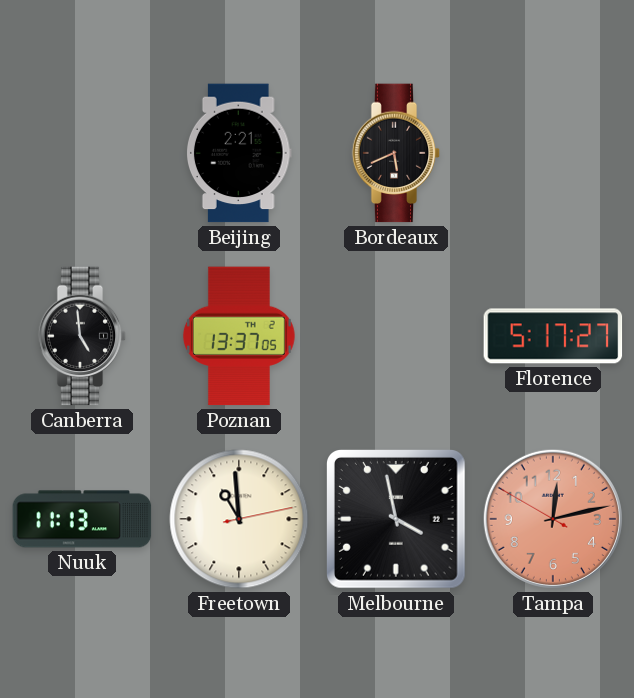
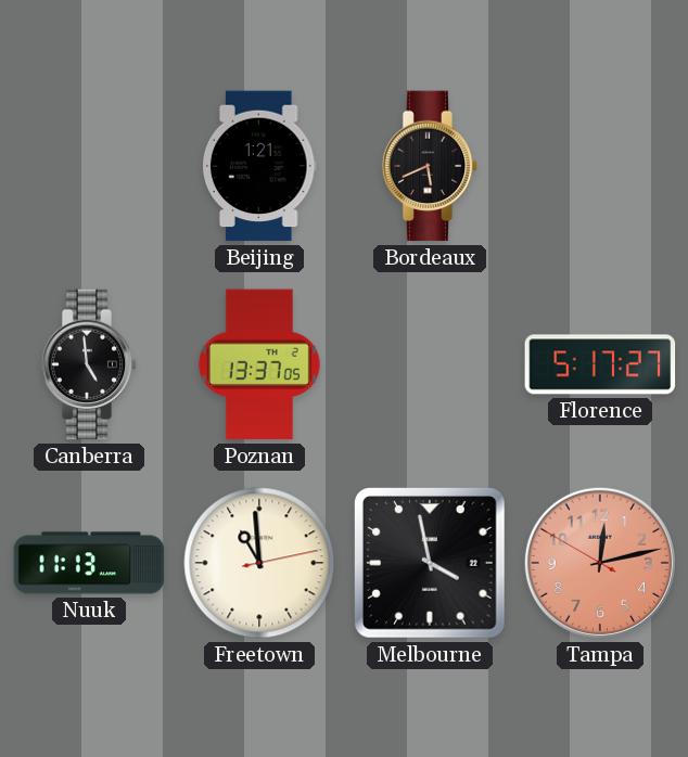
Beijing: 2:21 -> 1:21 (259, 166)
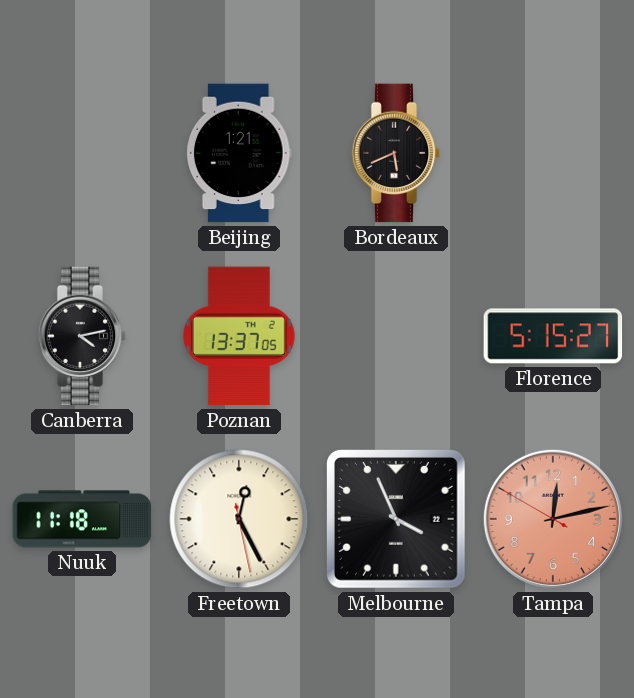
Canberra: 4:59 -> 4:13 (82, 336)
Florence: 5:17 -> 5:15 (553, 336)
Nuuk: 11:13 -> 11:18 (82, 519)
Freetown: 10:59 -> 12:25 (239, 519)
Melbourne: 3:58 -> 3:56 (397, 520)
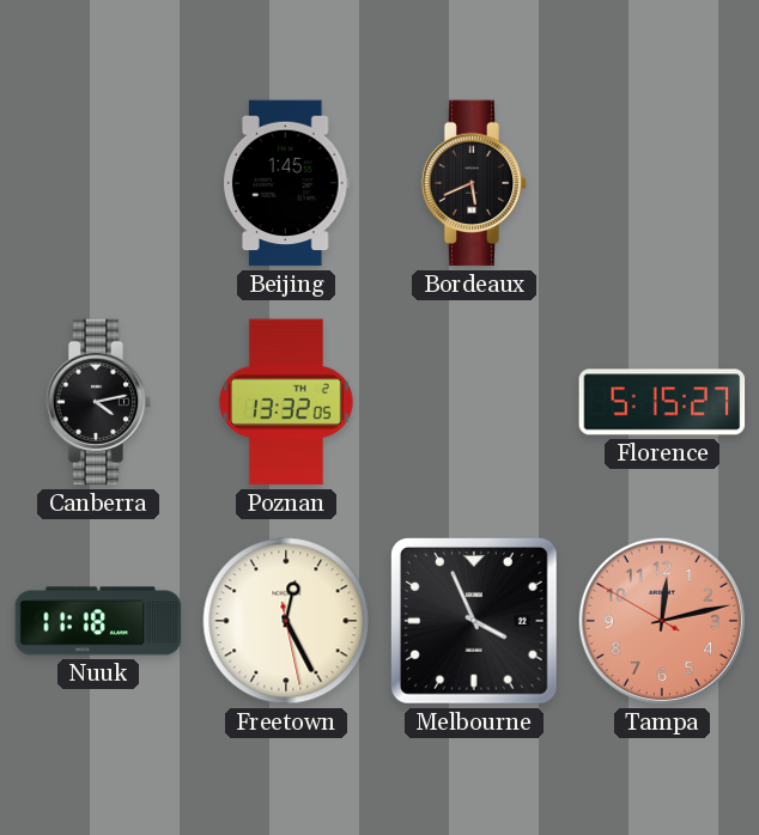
Beijing: 1:21 -> 1:45 (286, 183)
Poznan: 13:37 -> 13:32 (286, 402)
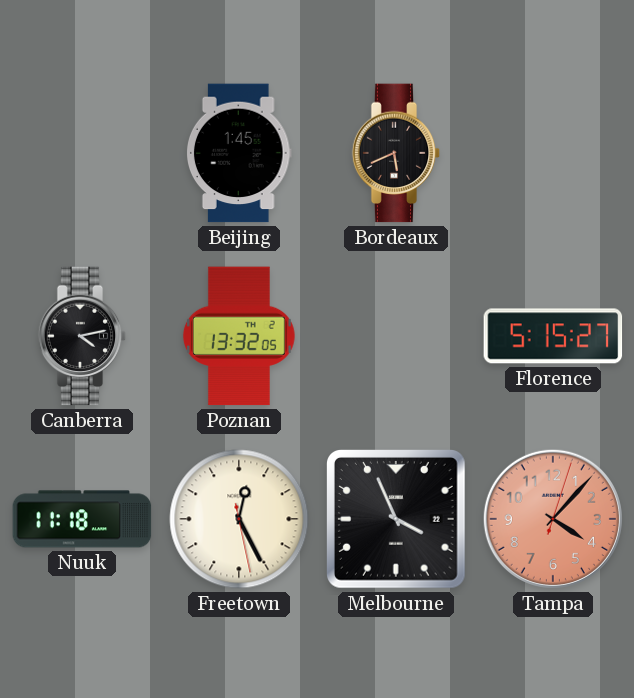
Tampa: 12:12 -> 4:07 (553, 519)
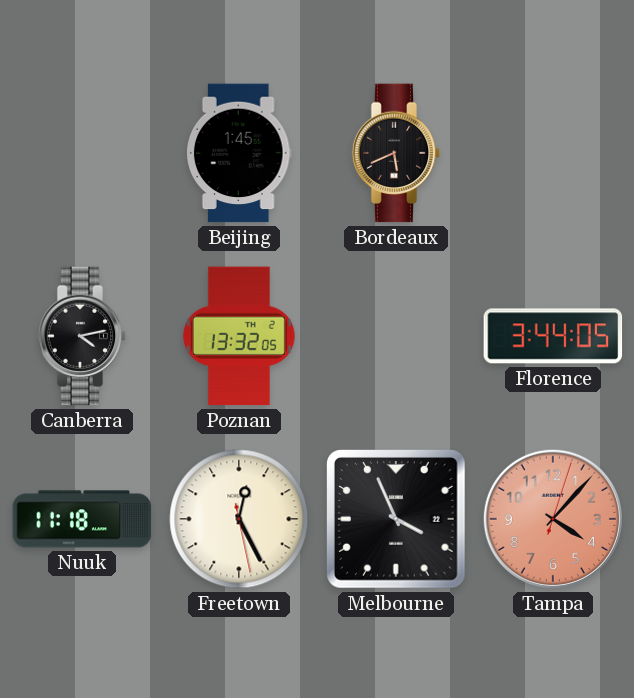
Florence: 5:15 -> 3:44 (553, 336)
